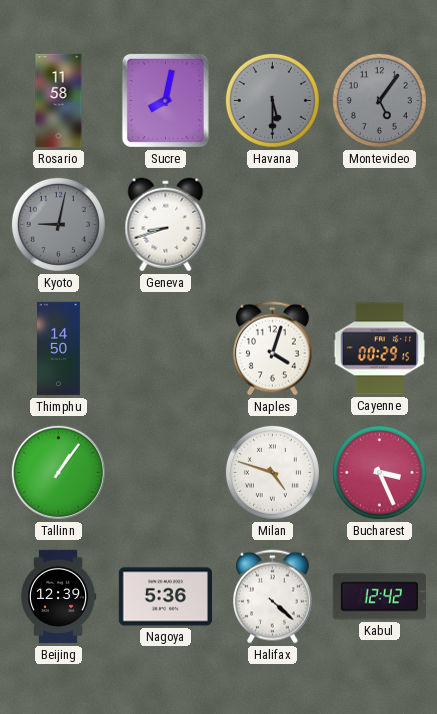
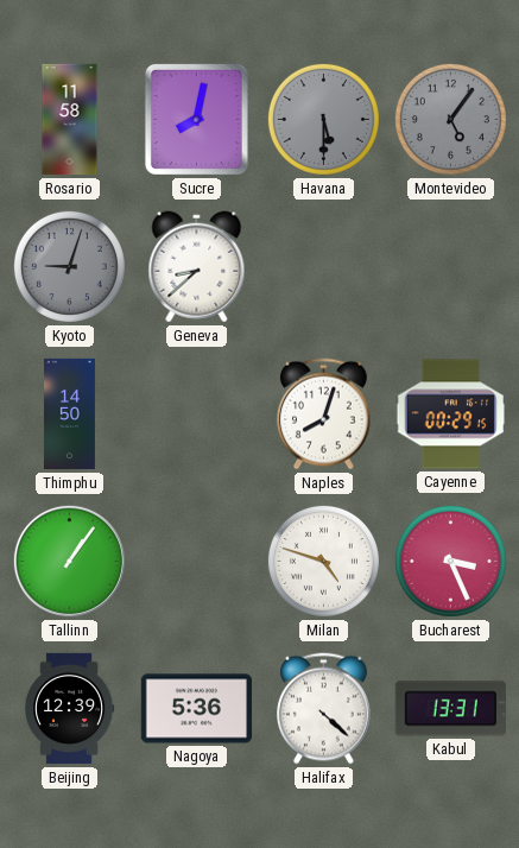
Kyoto: 9:02 -> 9:03 (69, 266)
Geneva: 8:42 -> 8:38 (197, 267)
Naples: 4:03 -> 8:03 (324, 414)
Kabul: 12:42 -> 13:31 (450, 709)
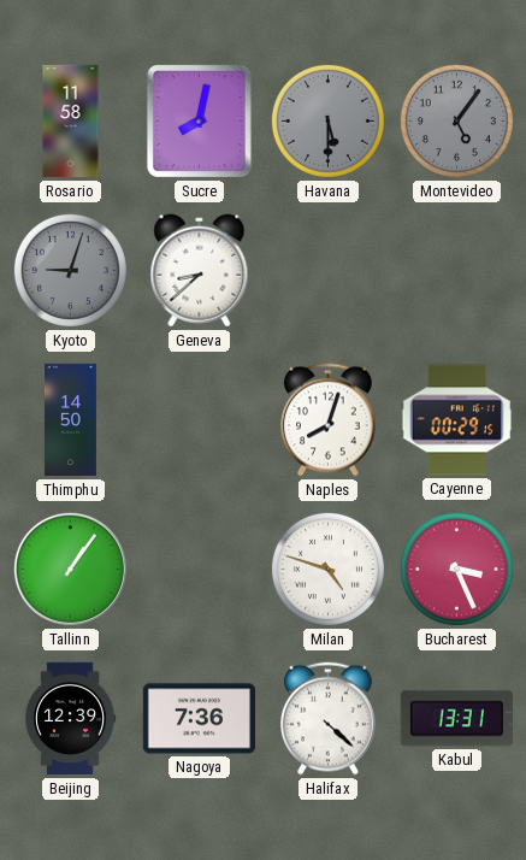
Nagoya: 5:36 -> 7:36 (199, 719)
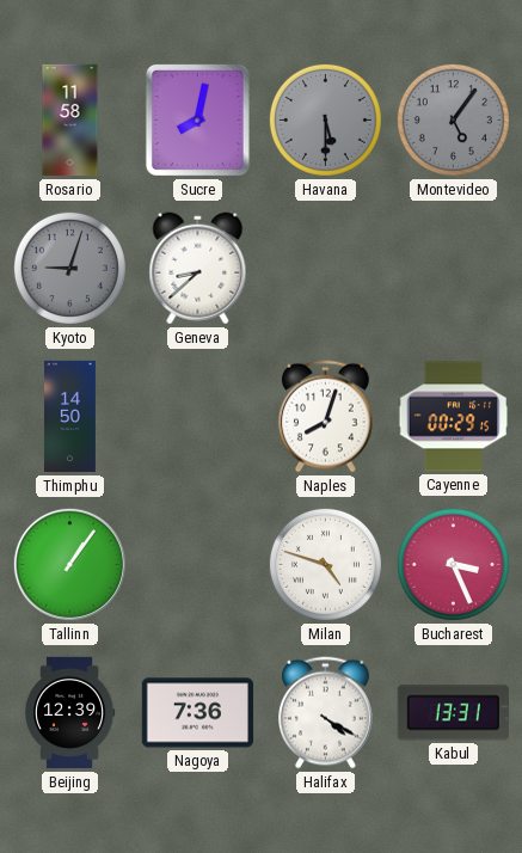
Halifax: 4:22 -> 4:20 (326, 713)
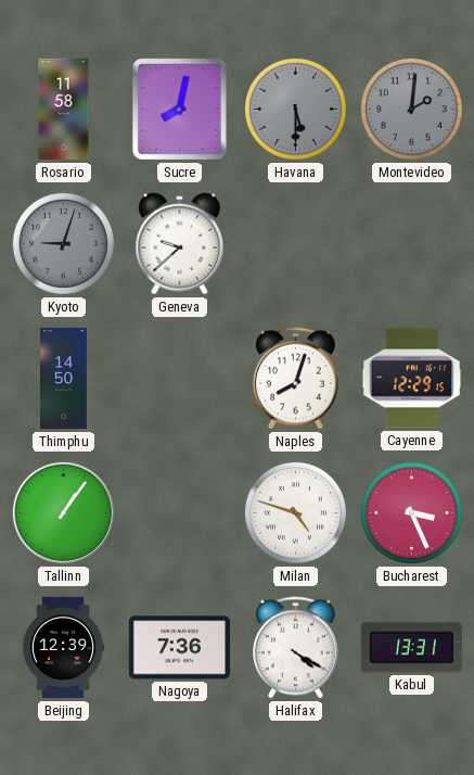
Montevideo: 5:06 -> 2:01 (411, 109)
Geneva: 8:38 -> 9:38 (180, 244)
Cayenne: 00:29 -> 12:29 (411, 379)
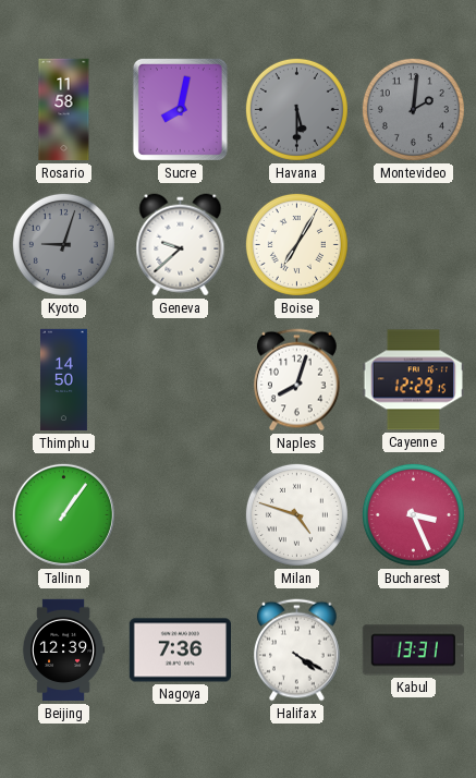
Boise: none -> 7:05 (296, 244)
